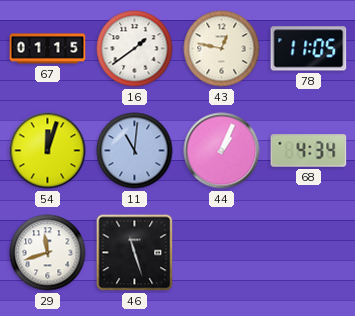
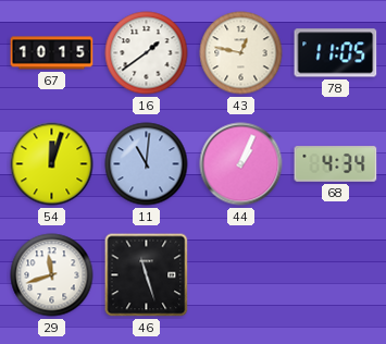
67: 01:15 -> 10:15 (52, 53)
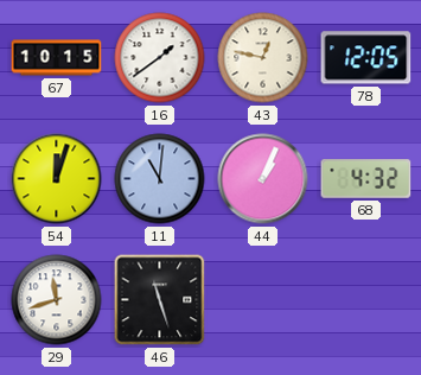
78: 11:05 -> 12:05 (366, 58)
68: 4:34 -> 4:32 (366, 179)
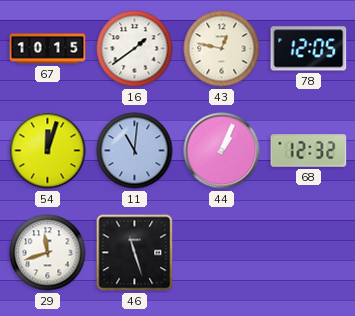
68: 4:32 -> 12:32 (309, 151)
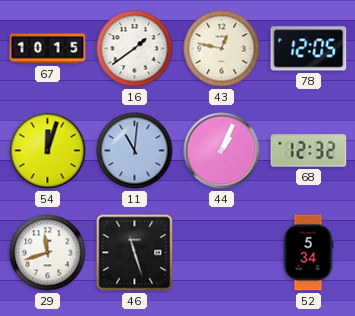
52: none -> 5:34 (308, 253)
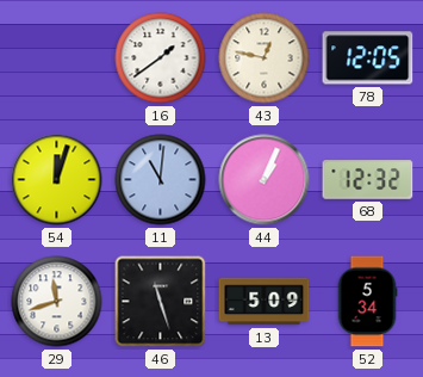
67: 10:15 -> none (48, 49)
13: none -> 5:09 (265, 302)
